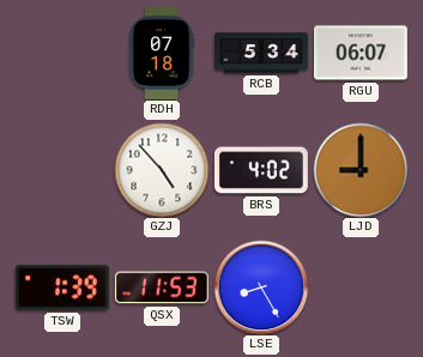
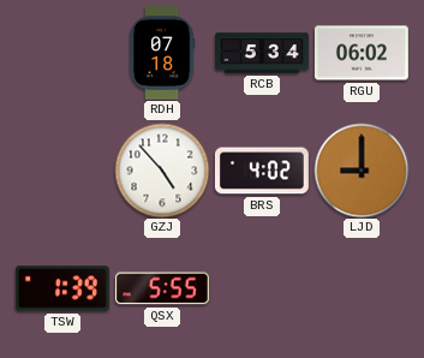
RGU: 06:07 -> 06:02 (362, 53)
QSX: 11:53 -> 5:55 (162, 288)
LSE: 8:25 -> none (261, 288)
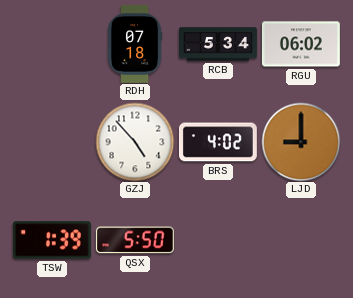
QSX: 5:55 -> 5:50 (135, 240)
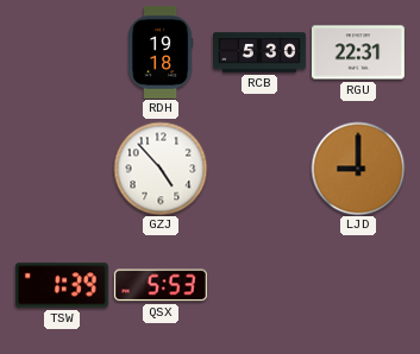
RDH: 07:18 -> 19:18 (161, 52)
RCB: 5:34 -> 5:30 (261, 52)
RGU: 06:02 -> 22:31 (358, 52)
BRS: 4:02 -> none (218, 142)
QSX: 5:50 -> 5:53 (161, 285)
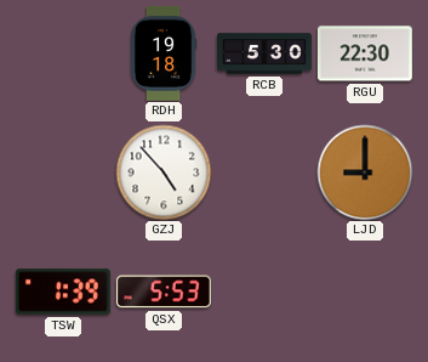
RGU: 22:31 -> 22:30 (365, 53)
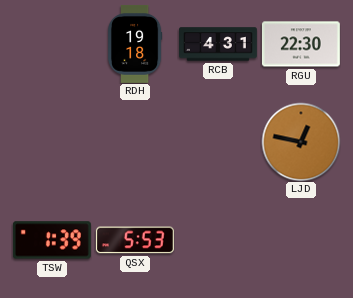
RCB: 5:30 -> 4:31 (219, 44)
GZJ: 4:53 -> none (164, 172)
LJD: 9:00 -> 12:47 (301, 142)
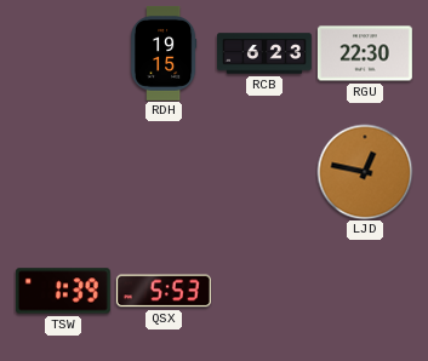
RDH: 19:18 -> 19:15 (164, 53)
RCB: 4:31 -> 6:23 (266, 53)
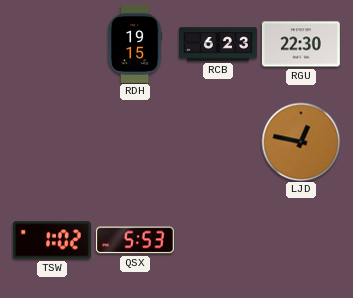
TSW: 1:39 -> 1:02 (52, 240)
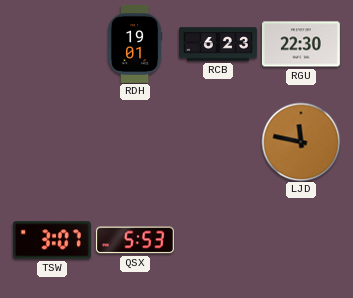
RDH: 19:15 -> 19:01 (135, 44)
LJD: 12:47 -> 11:47 (301, 142)
TSW: 1:02 -> 3:07 (52, 240)
